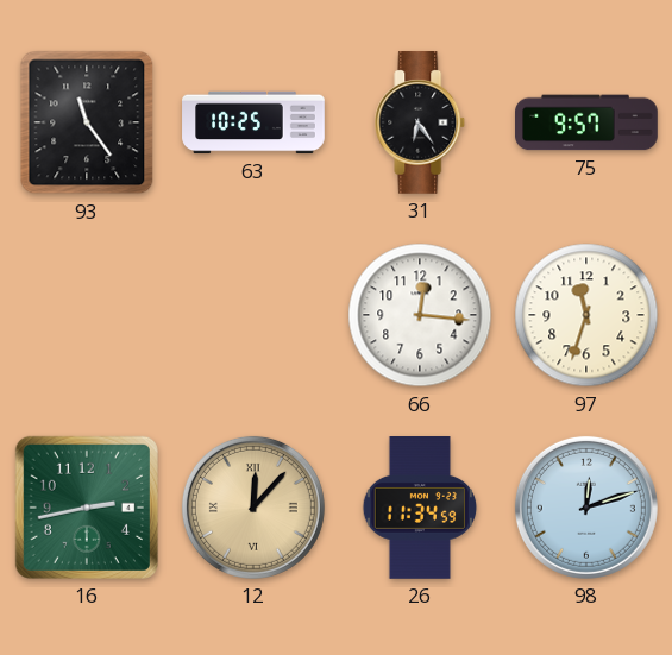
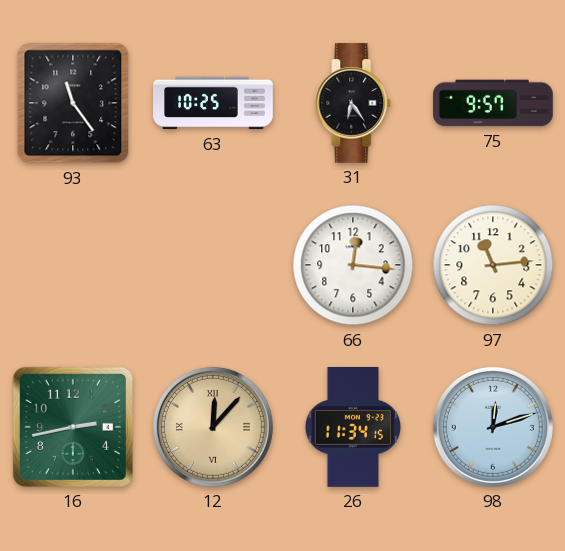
97: 11:33 -> 11:14 (493, 265)
26: 11:34:59 -> 11:34:15 (353, 427)
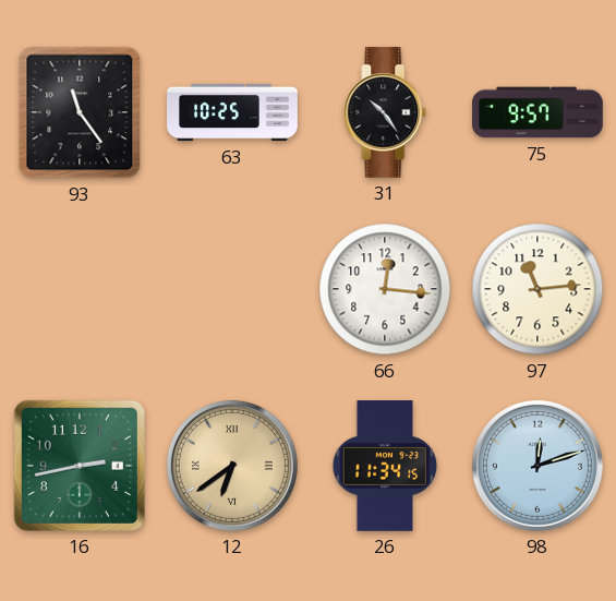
31: 6:24 -> 10:24 (385, 113)
12: 12:07 -> 6:39 (232, 466)
